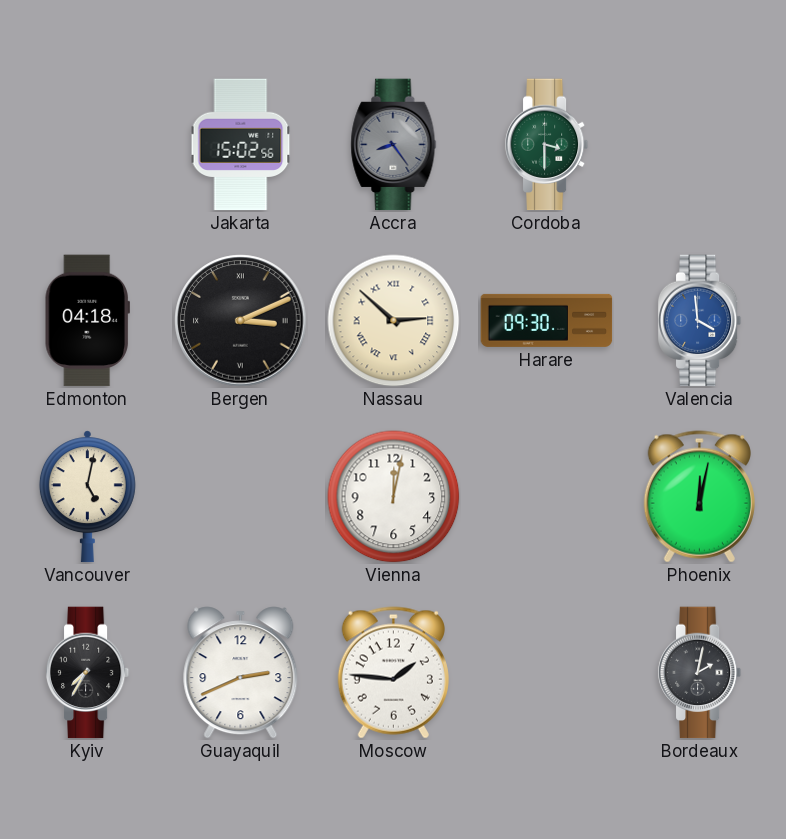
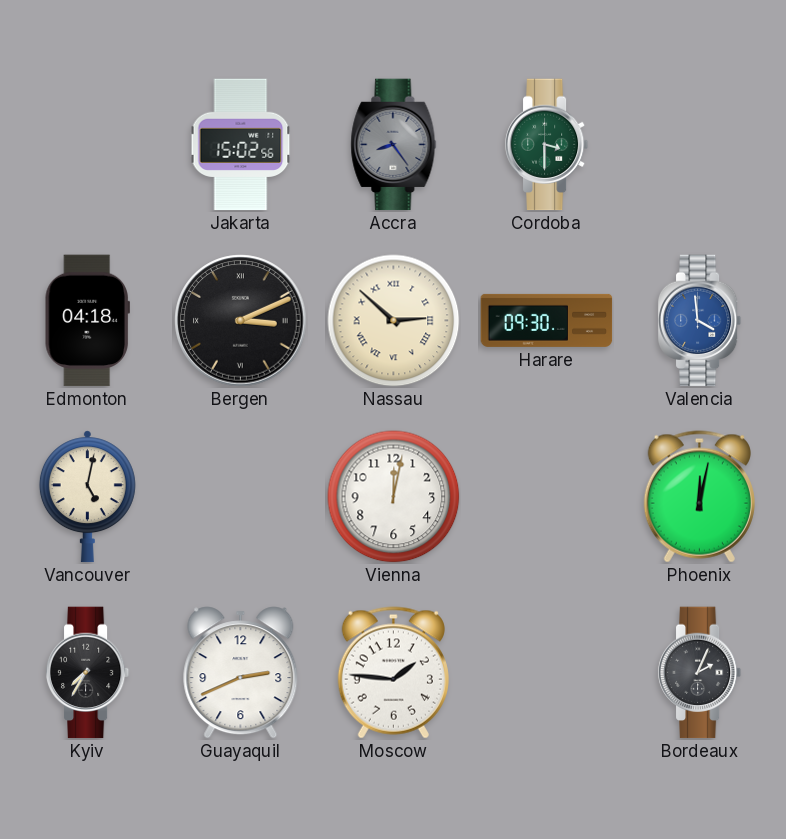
Bordeaux: 2:02 -> 2:04 (700, 673)
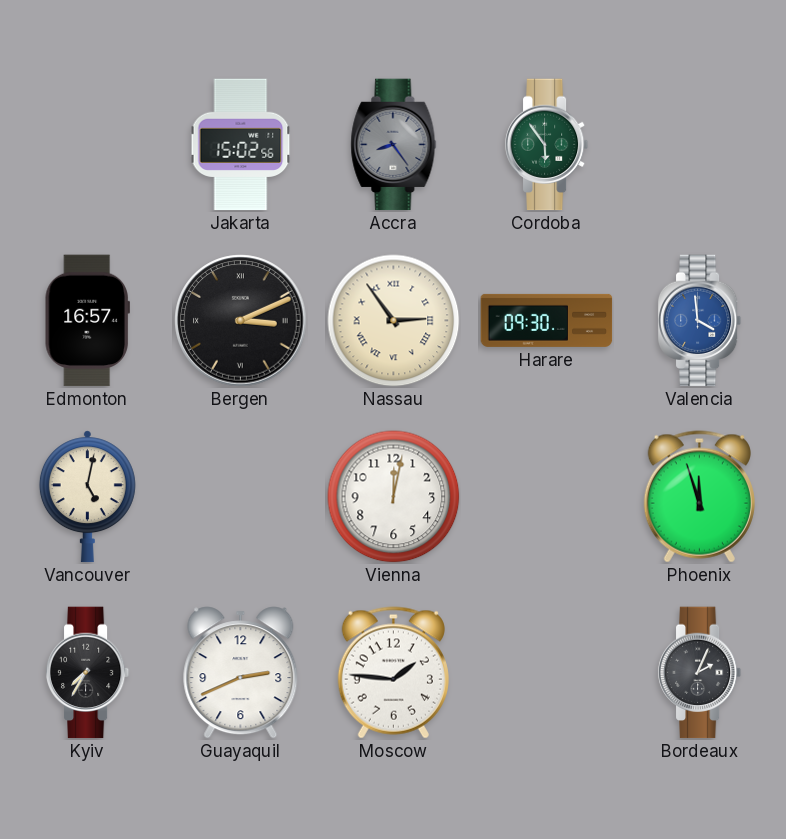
Cordoba: 3:30 -> 5:54 (547, 145)
Edmonton: 04:18 -> 16:57 (87, 321)
Nassau: 2:52 -> 2:54 (394, 321)
Phoenix: 12:02 -> 11:57 (699, 497)
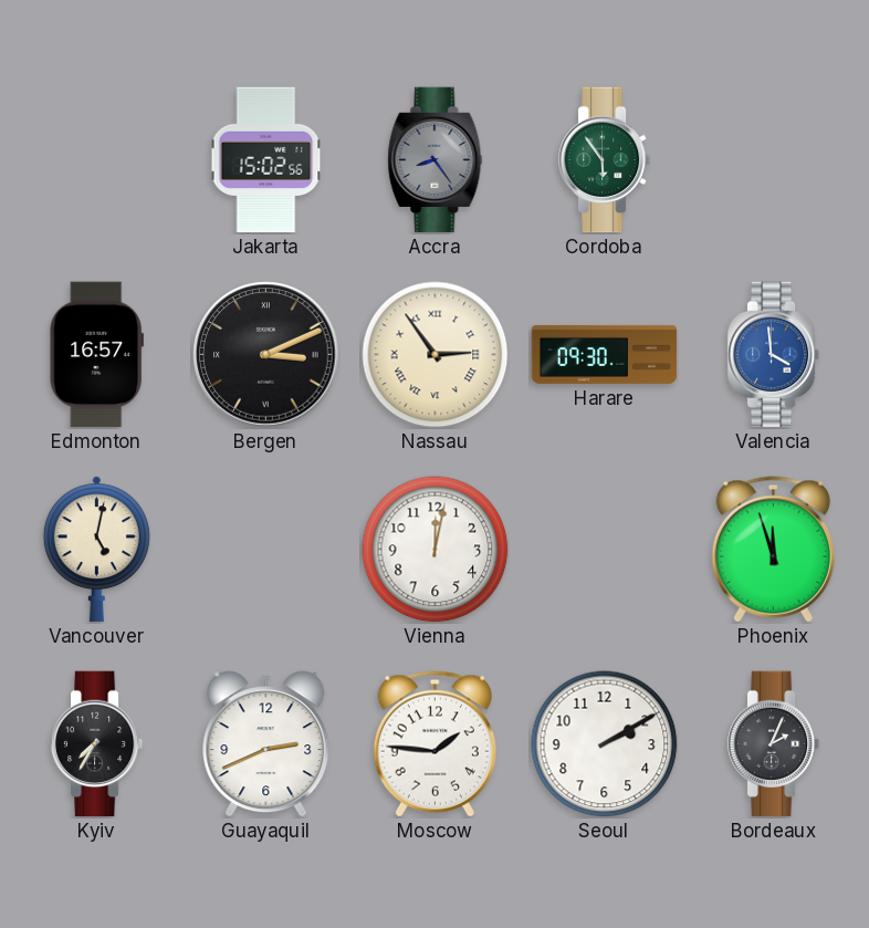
Seoul: none -> 2:10 (605, 744)
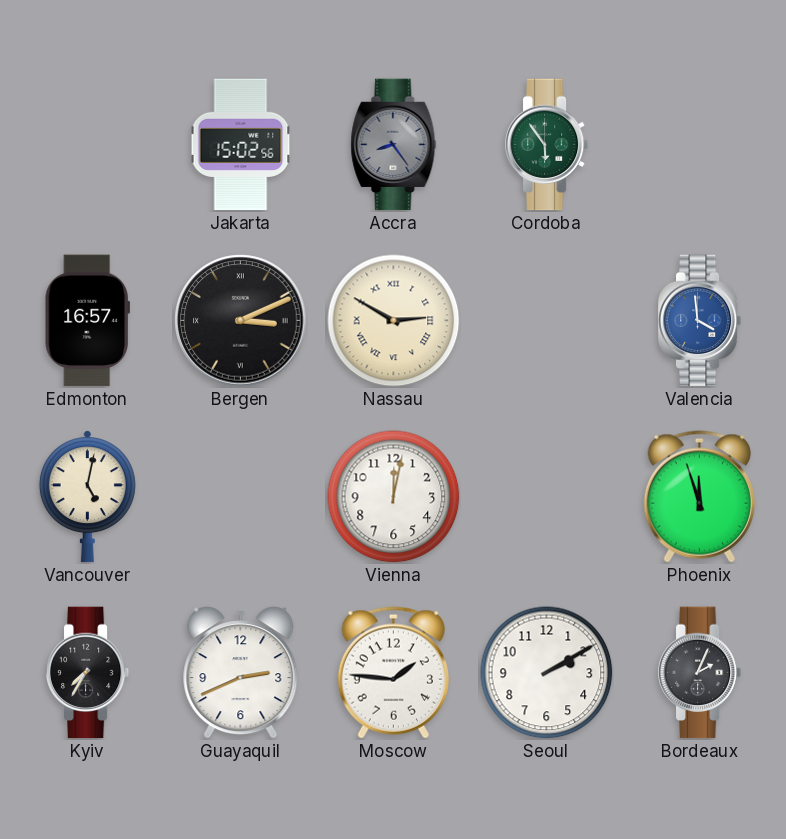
Nassau: 2:54 -> 2:50 (394, 321)
Harare: 09:30 -> none (605, 354)
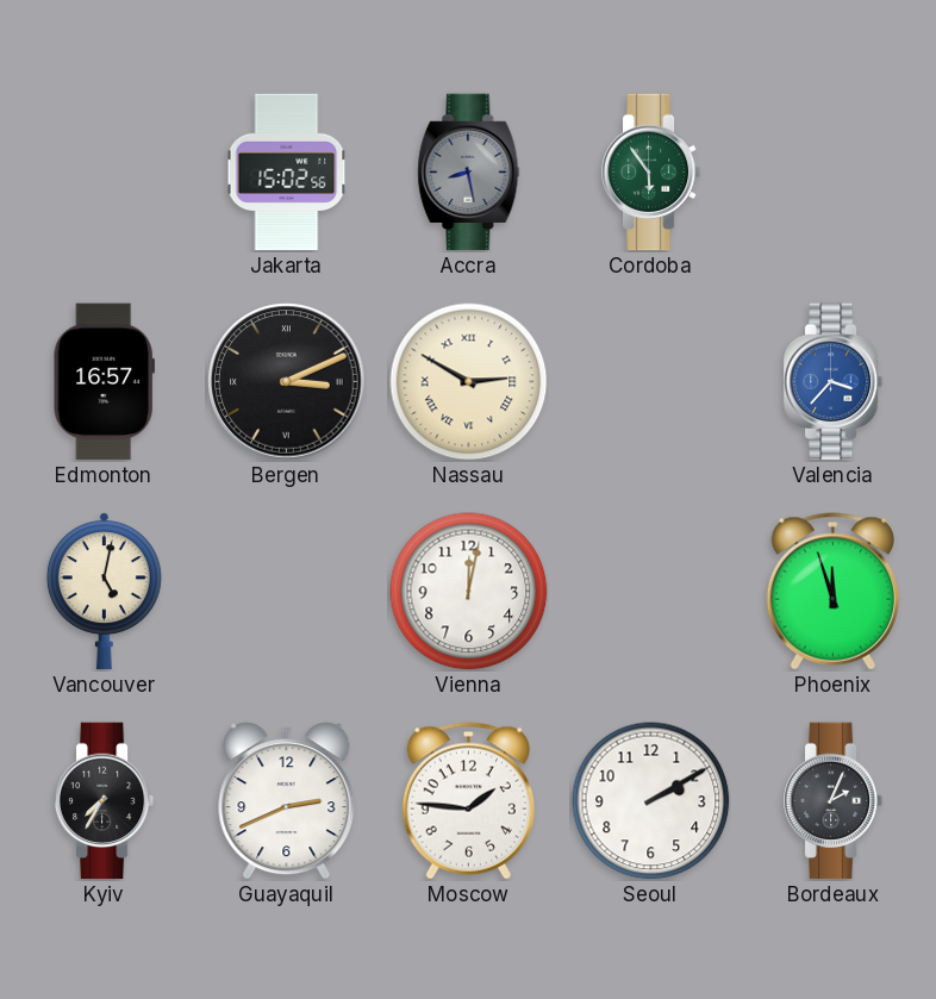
Accra: 8:24 -> 8:28 (469, 173)
Valencia: 3:59 -> 3:37 (834, 382)
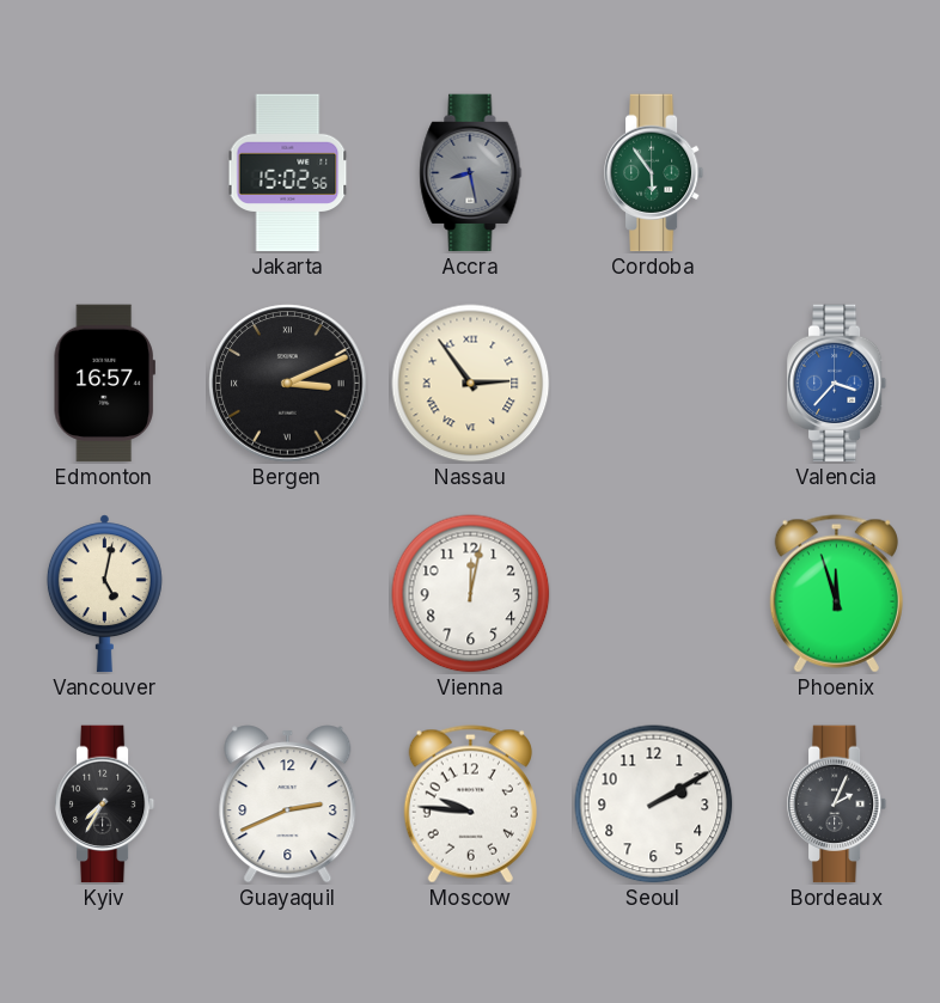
Nassau: 2:50 -> 2:54 (471, 384)
Moscow: 1:46 -> 9:46 (470, 805)
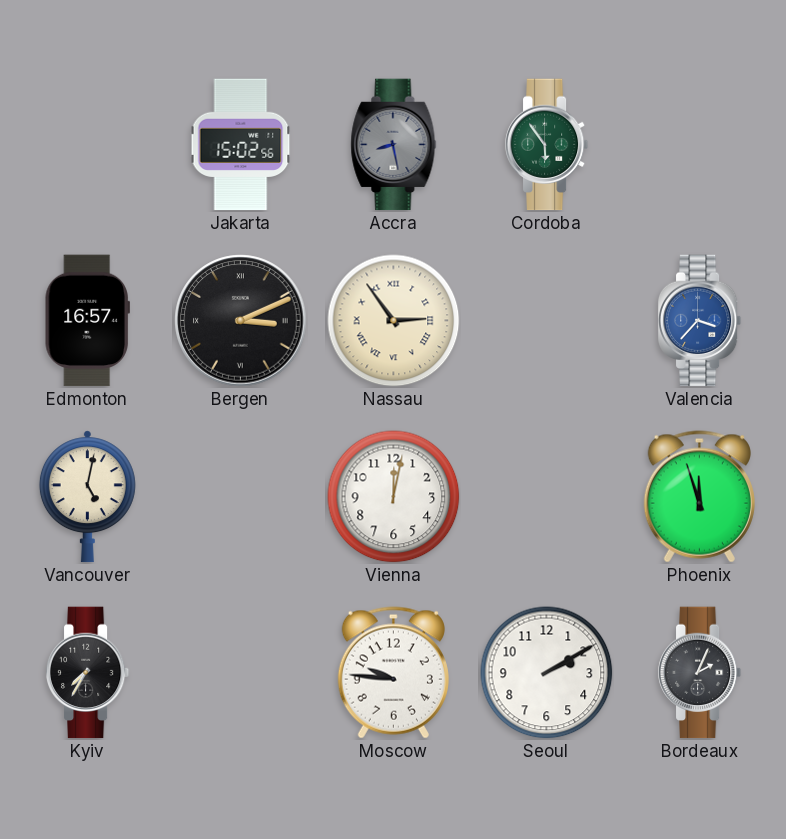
Guayaquil: 2:41 -> none (288, 805)
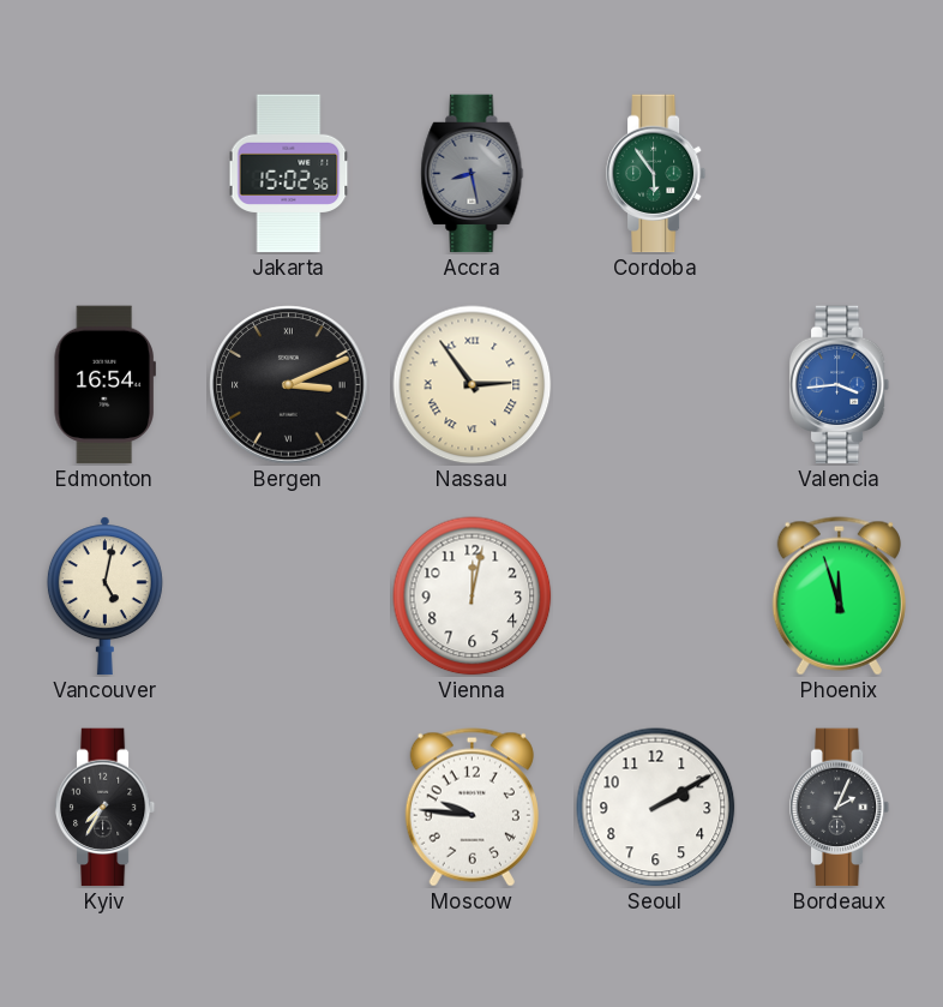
Edmonton: 16:57 -> 16:54 (104, 385)
Valencia: 3:37 -> 3:44 (840, 385)
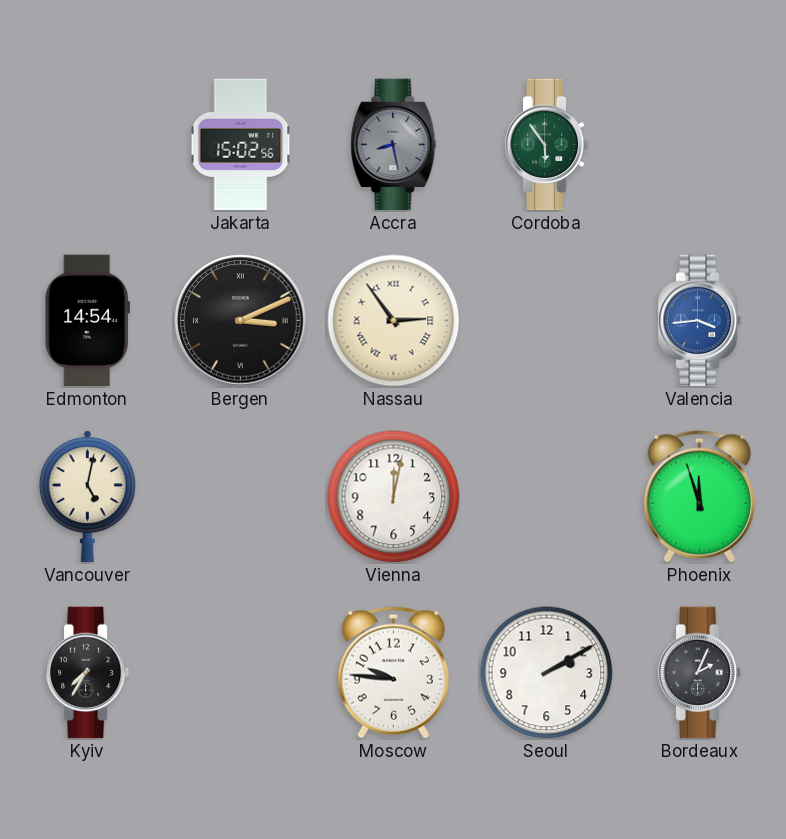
Edmonton: 16:54 -> 14:54 (87, 321)
